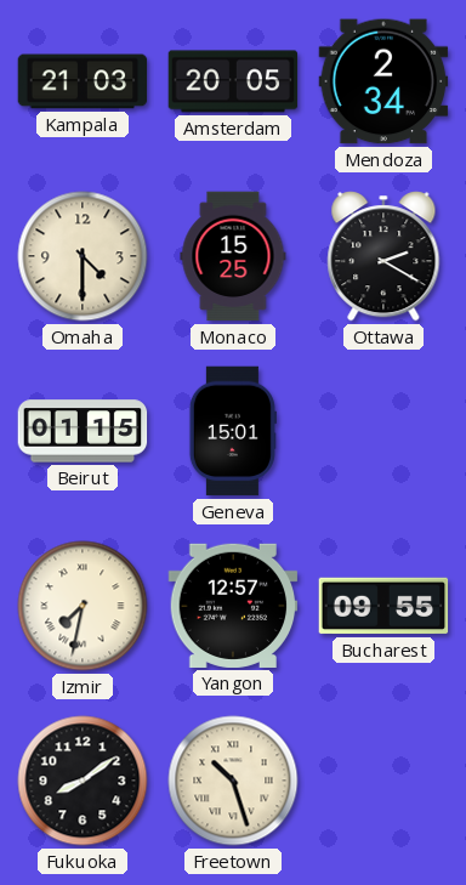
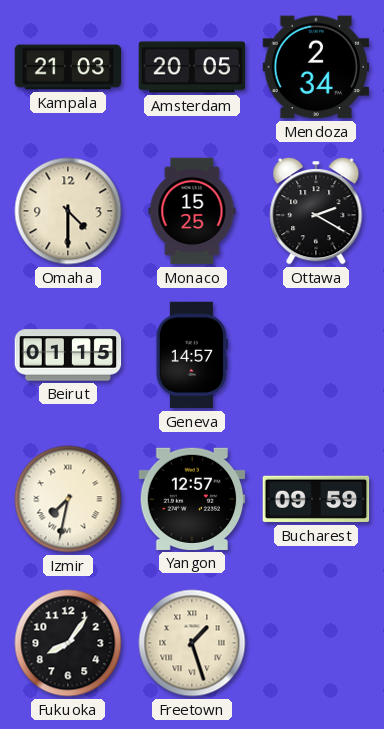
Geneva: 15:01 -> 14:57 (192, 355)
Bucharest: 09:55 -> 09:59 (316, 499)
Fukuoka: 8:09 -> 8:06 (68, 643)
Freetown: 10:27 -> 1:27 (192, 643)
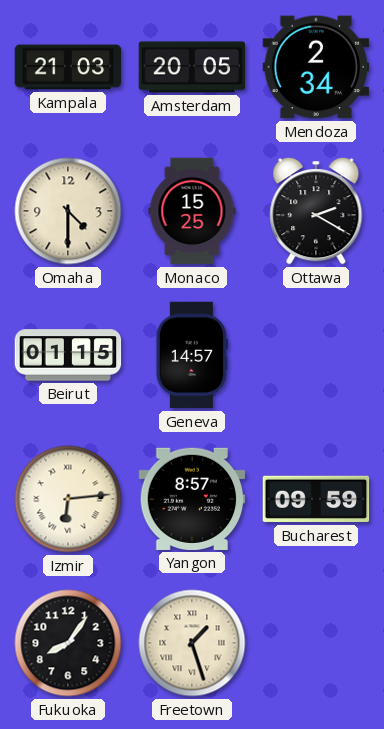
Izmir: 7:32 -> 6:14 (68, 499)
Yangon: 12:57 -> 8:57 (192, 499)
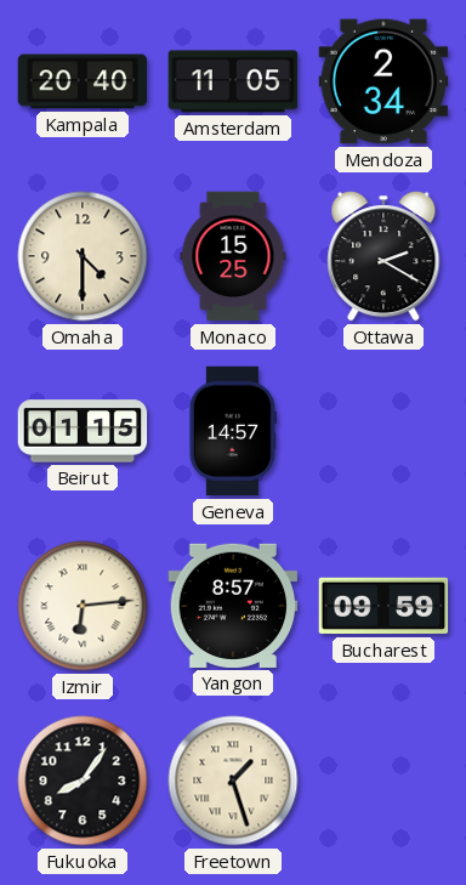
Kampala: 21:03 -> 20:40 (83, 81)
Amsterdam: 20:05 -> 11:05 (233, 81)
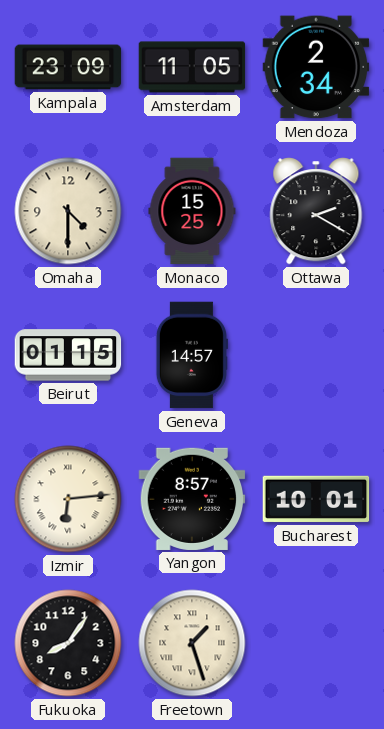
Kampala: 20:40 -> 23:09 (68, 67)
Bucharest: 09:59 -> 10:01 (316, 499)
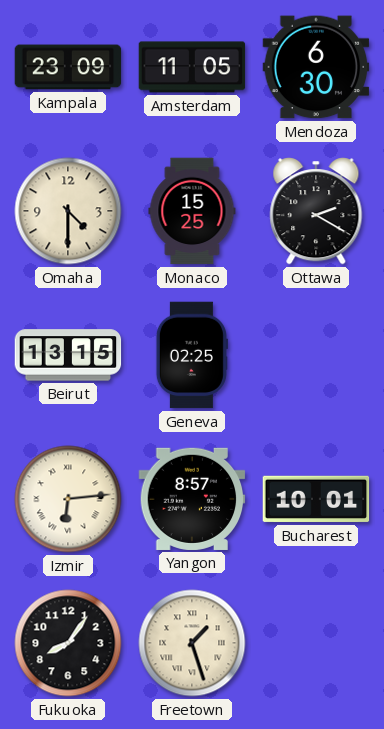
Mendoza: 2:34 -> 6:30 (316, 67)
Beirut: 01:15 -> 13:15 (68, 355)
Geneva: 14:57 -> 02:25 (192, 355)
